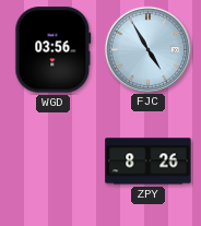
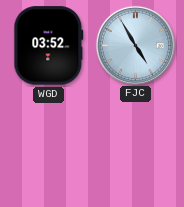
WGD: 03:56 -> 03:52 (49, 46)
ZPY: 8:26 -> none (149, 162)
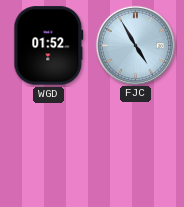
WGD: 03:52 -> 01:52 (49, 46)
